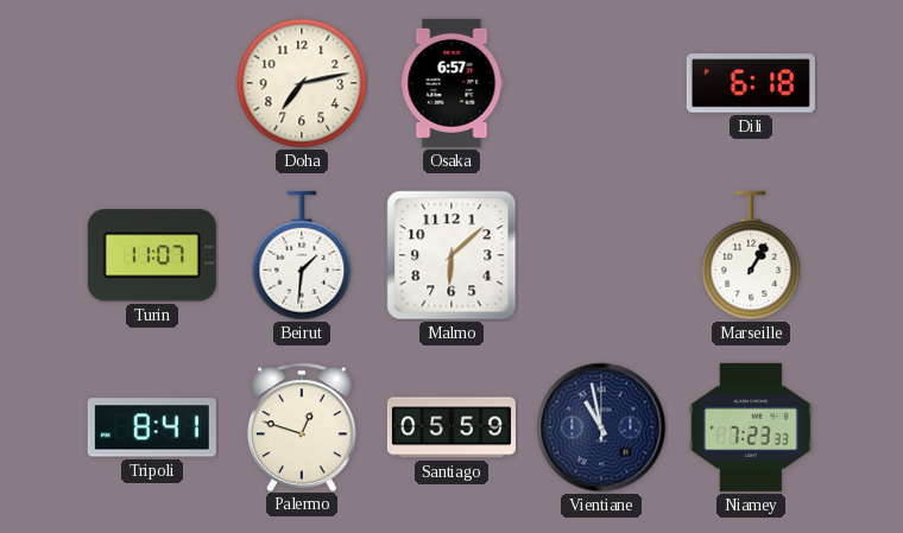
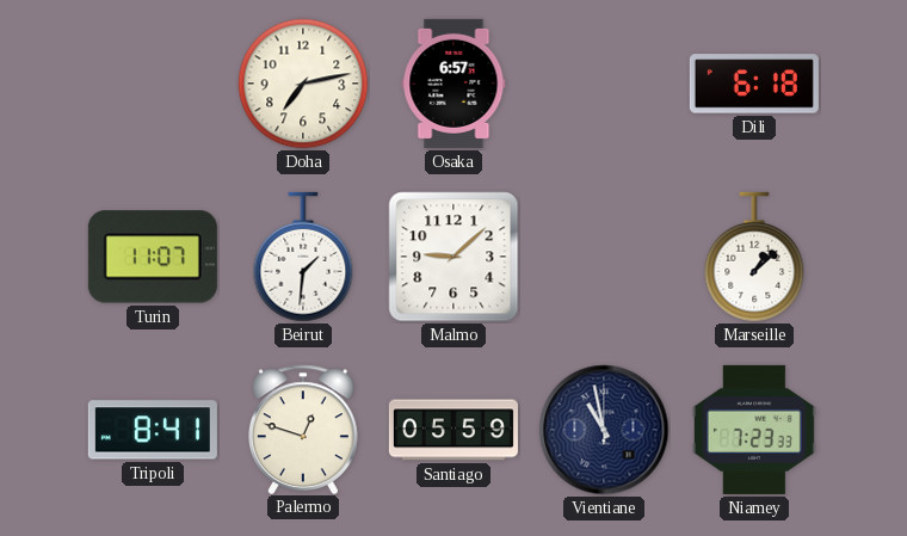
Malmo: 6:08 -> 9:08 (453, 257)
Marseille: 1:05 -> 1:08 (754, 257)
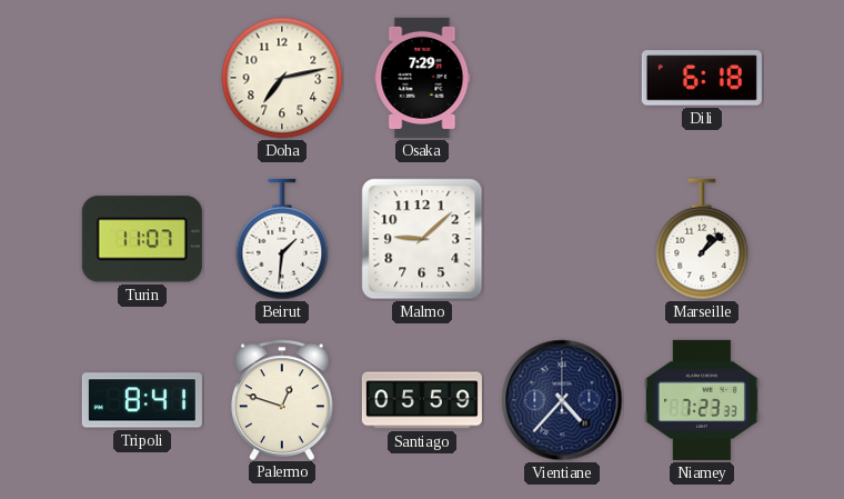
Osaka: 6:57 -> 7:29 (422, 78)
Vientiane: 10:58 -> 4:37 (562, 400)
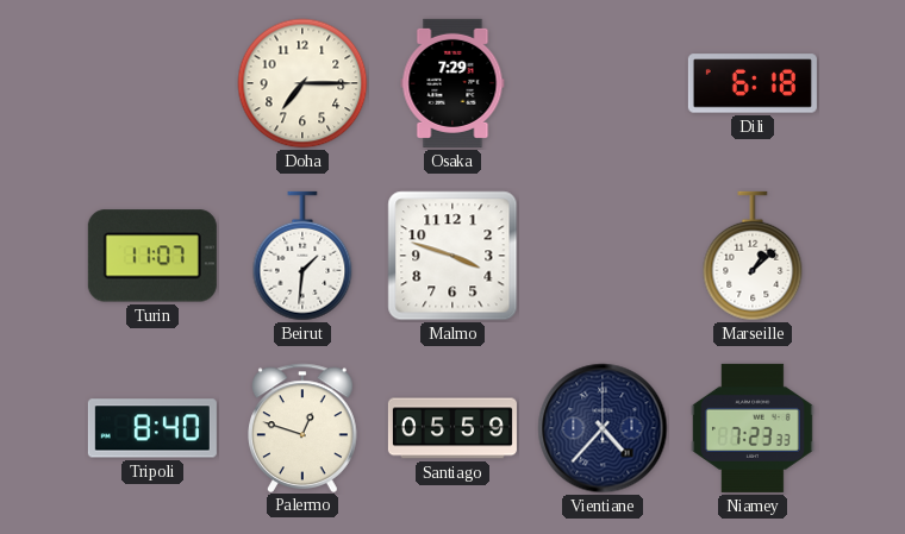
Doha: 7:13 -> 7:15 (302, 83)
Malmo: 9:08 -> 3:48 (453, 256)
Tripoli: 8:41 -> 8:40 (152, 428)
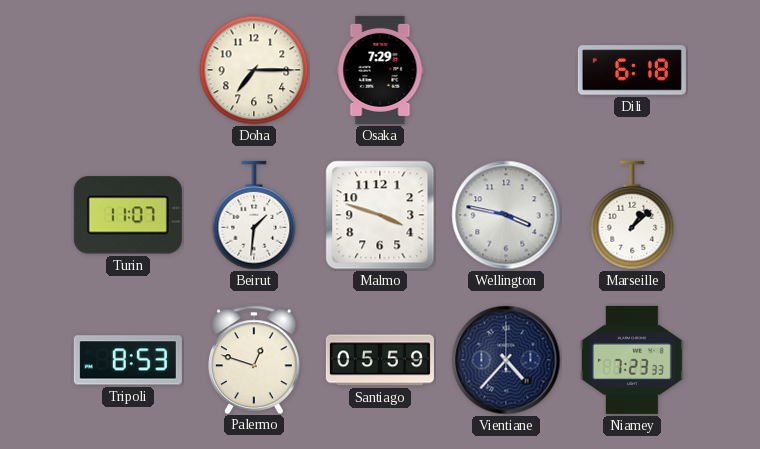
Wellington: none -> 3:47 (506, 215)
Tripoli: 8:40 -> 8:53 (128, 360)
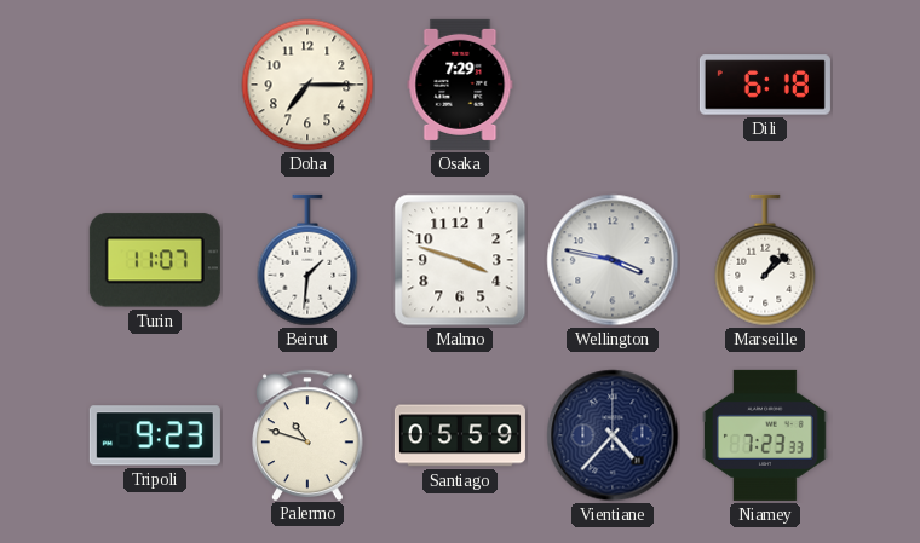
Tripoli: 8:53 -> 9:23 (155, 435)
Palermo: 12:48 -> 10:48 (309, 434)
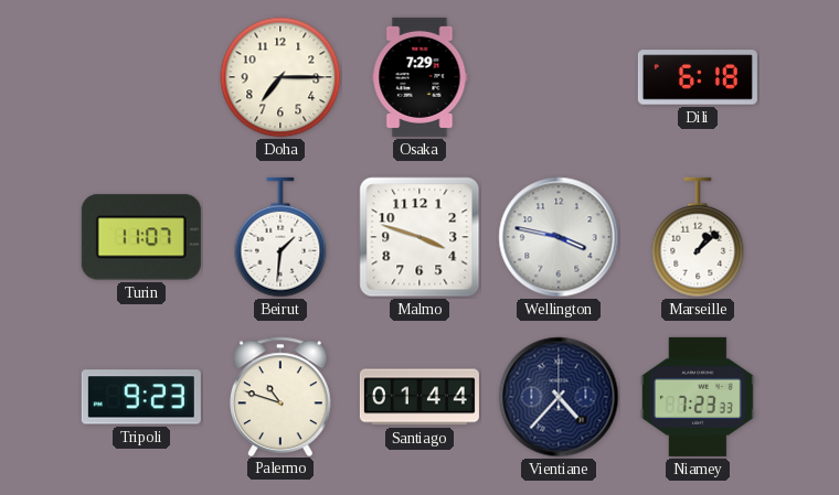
Santiago: 05:59 -> 01:44 (419, 397)
